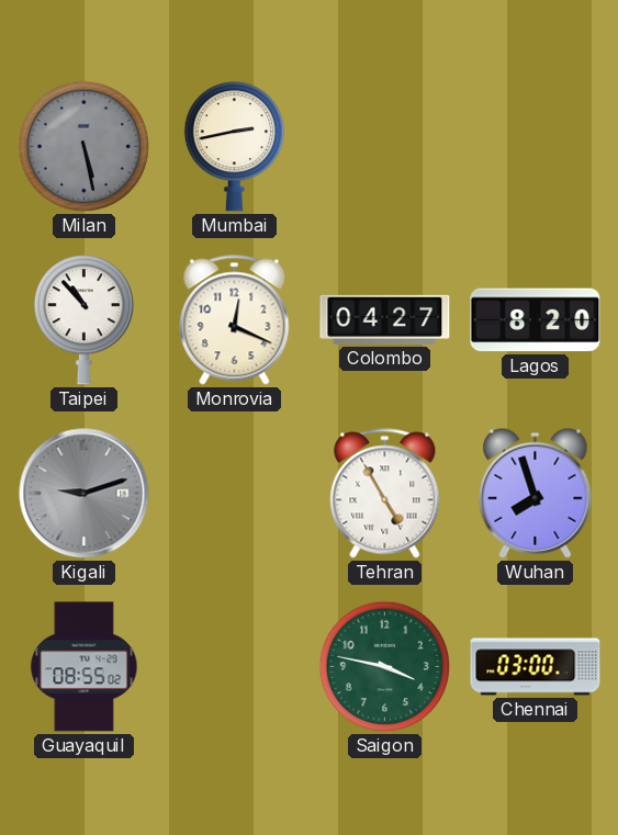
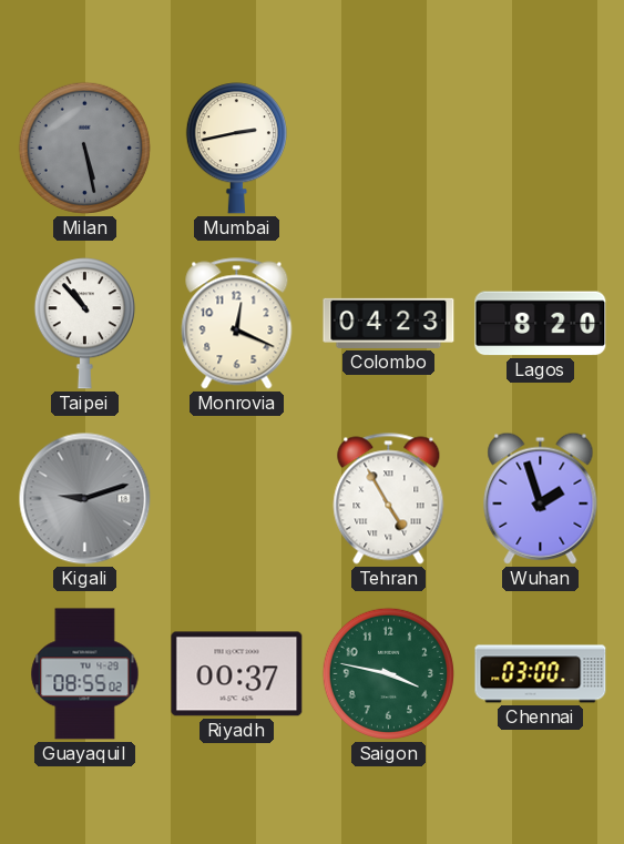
Colombo: 04:27 -> 04:23 (389, 323)
Wuhan: 7:57 -> 1:57 (541, 498)
Riyadh: none -> 00:37 (237, 674)
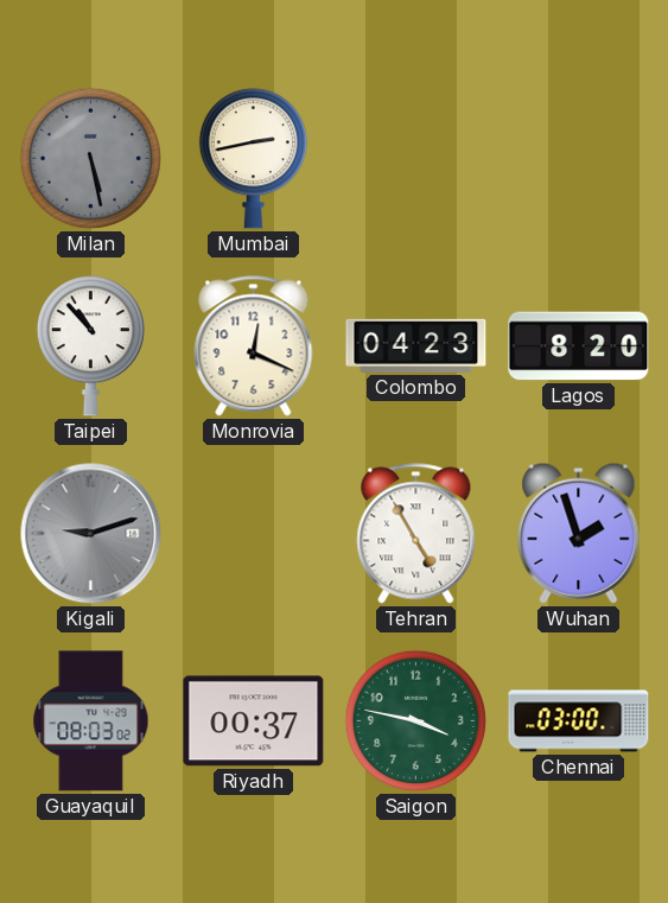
Guayaquil: 08:55 -> 08:03 (91, 721)
